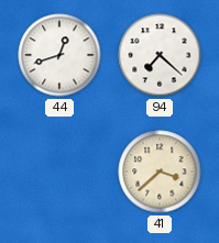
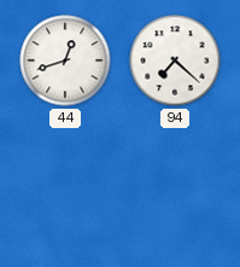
41: 3:38 -> none (160, 172)
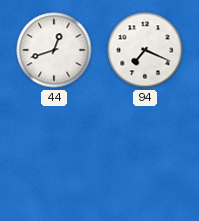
94: 7:22 -> 7:19 (145, 50)
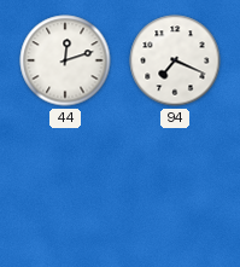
44: 12:42 -> 12:12 (65, 60)
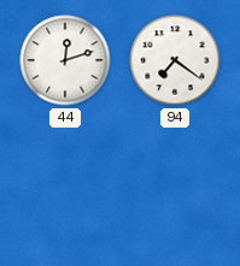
94: 7:19 -> 7:21 (175, 60)
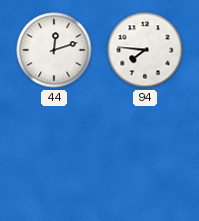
94: 7:21 -> 7:46 (145, 50)
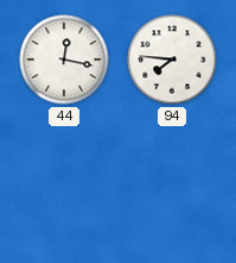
44: 12:12 -> 12:17 (64, 60)
